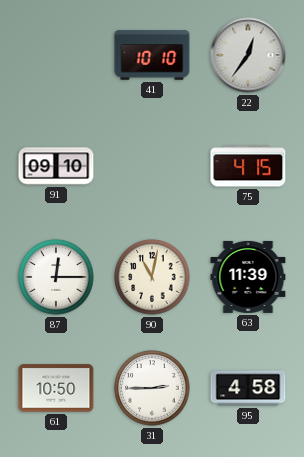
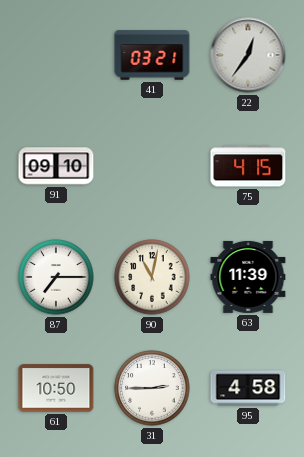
41: 10:10 -> 03:21 (152, 55)
87: 12:15 -> 7:15 (56, 277)
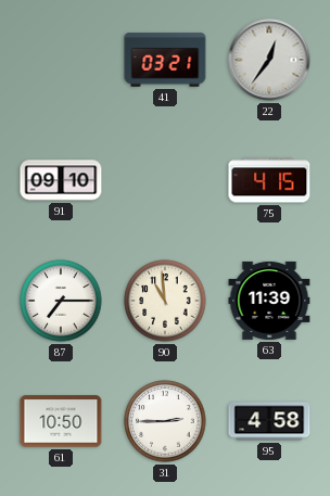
90: 11:02 -> 10:59 (165, 301)
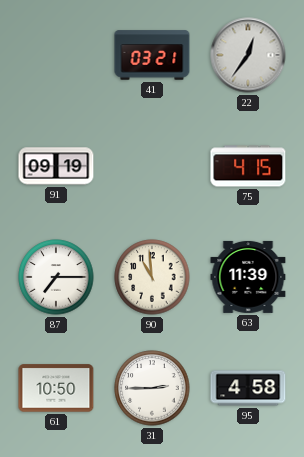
91: 09:10 -> 09:19 (56, 166)
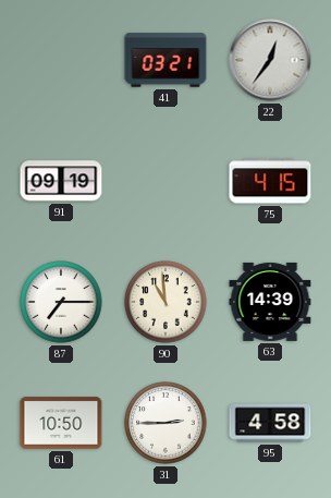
63: 11:39 -> 14:39 (270, 302)
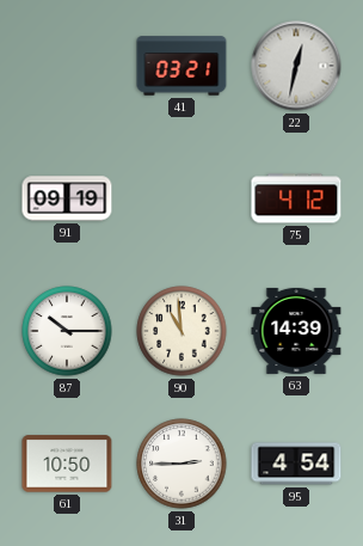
22: 12:36 -> 12:32 (296, 66)
75: 4:15 -> 4:12 (296, 198)
87: 7:15 -> 10:15 (67, 331)
95: 4:58 -> 4:54 (296, 464)
